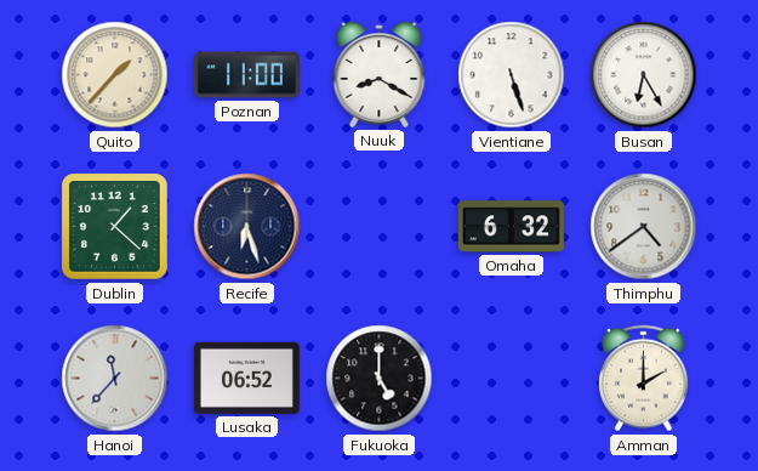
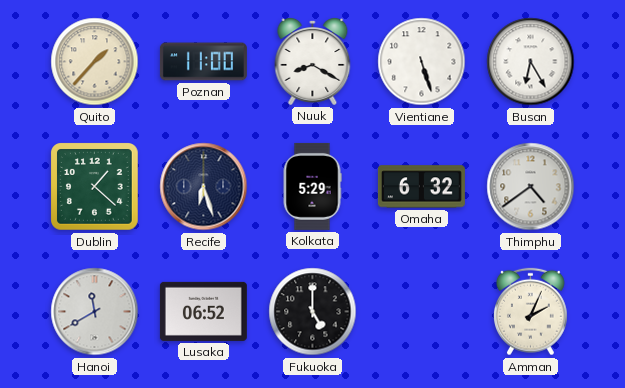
Kolkata: none -> 5:29 (312, 186)
Hanoi: 11:37 -> 11:40 (95, 312)
Amman: 2:00 -> 2:04 (531, 312)
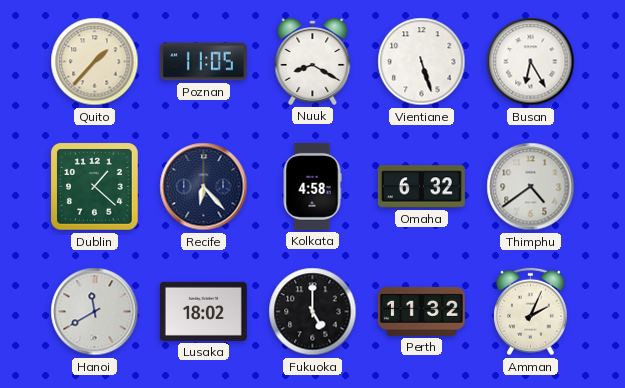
Poznan: 11:00 -> 11:05 (203, 62)
Recife: 6:27 -> 6:23 (204, 187)
Kolkata: 5:29 -> 4:58 (312, 186)
Lusaka: 06:52 -> 18:02 (203, 311)
Perth: none -> 11:32 (421, 312)
